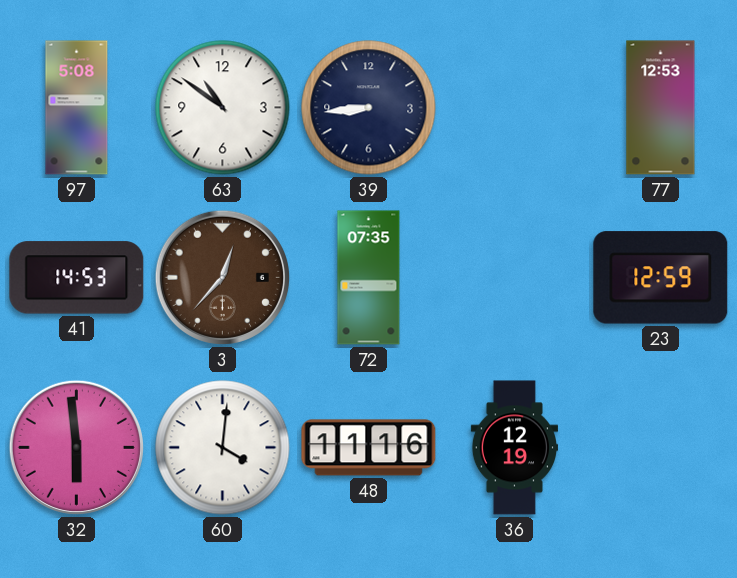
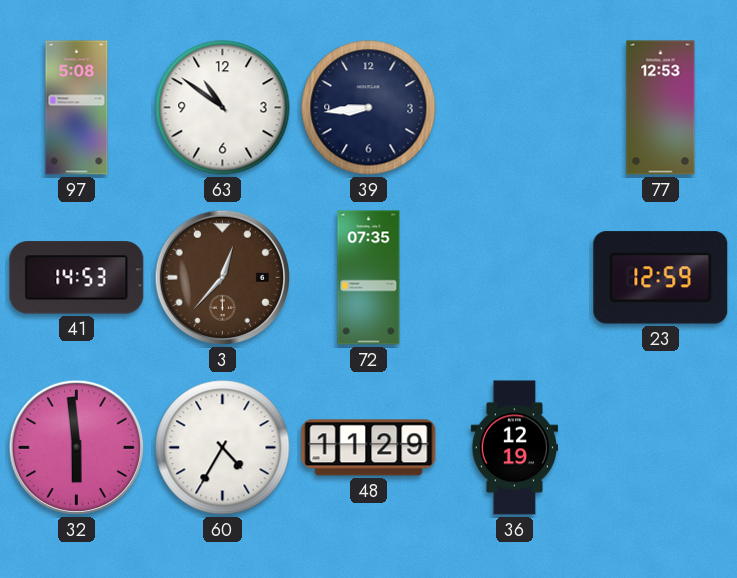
60: 4:01 -> 4:35 (223, 448)
48: 11:16 -> 11:29 (369, 448)
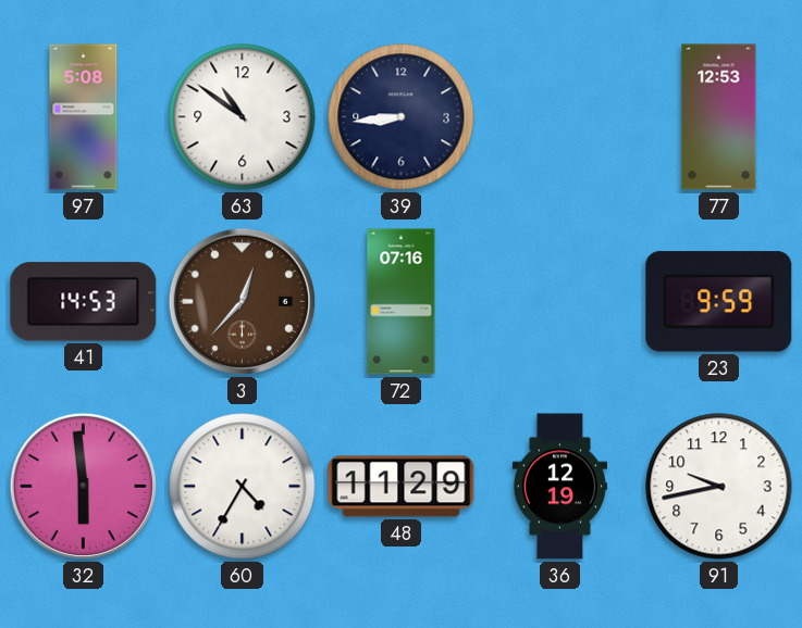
72: 07:35 -> 07:16 (402, 302)
23: 12:59 -> 9:59 (719, 302)
91: none -> 9:43 (719, 487)
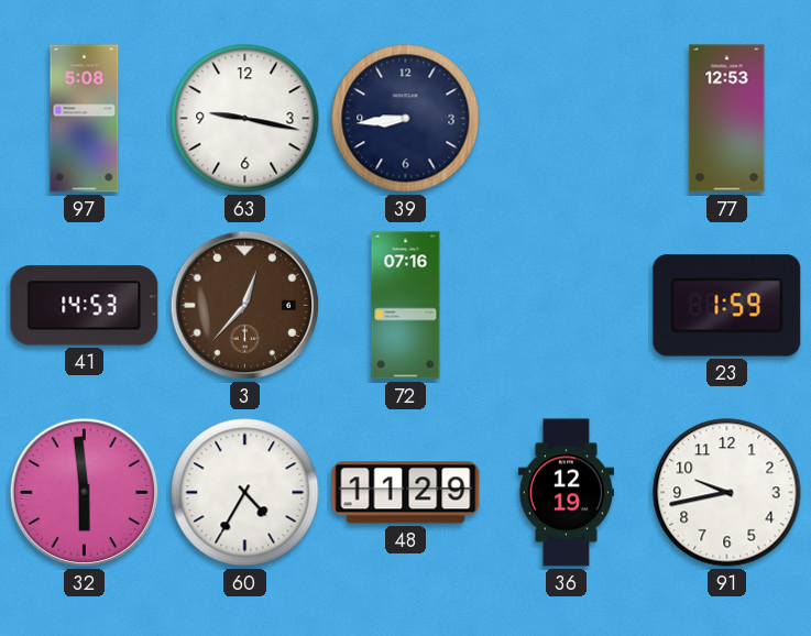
63: 10:51 -> 9:17 (245, 119)
23: 9:59 -> 1:59 (727, 306)
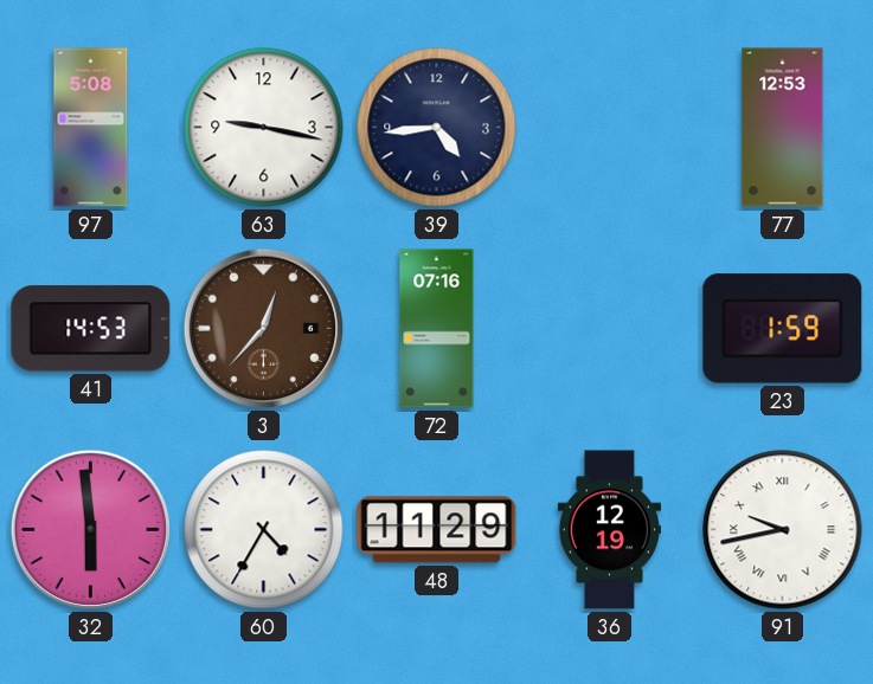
39: 8:44 -> 4:44 (437, 128)
91 numerals: Arabic -> Roman (783, 530)
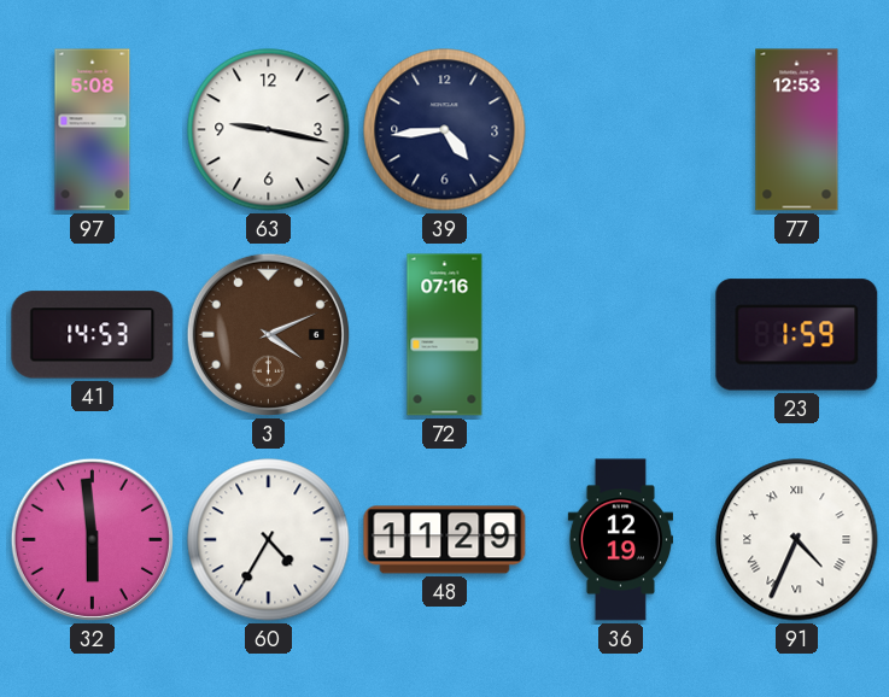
3: 12:37 -> 4:11 (268, 334)
91: 9:43 -> 4:34 (797, 540)
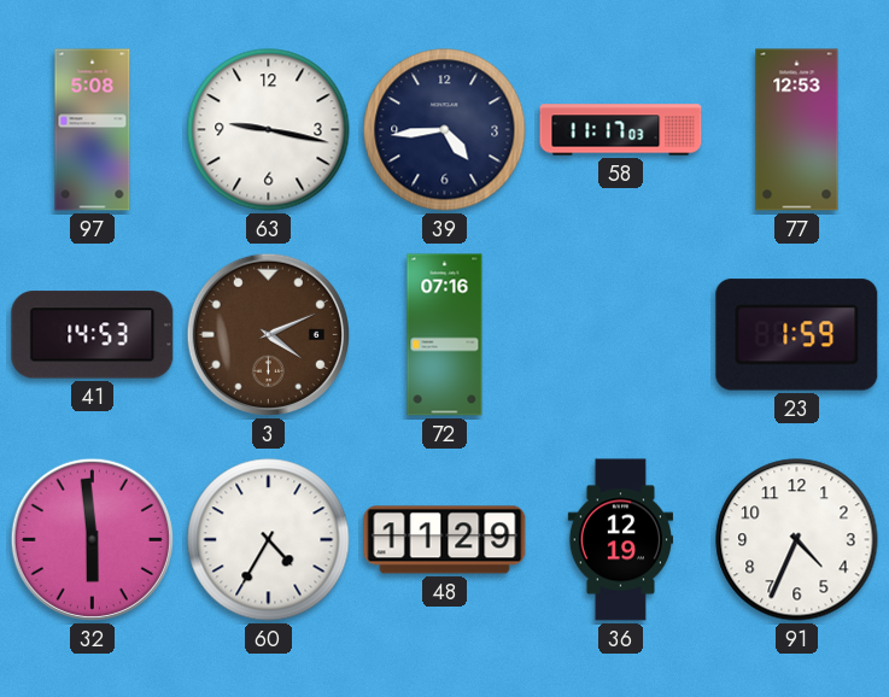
58: none -> 11:17 (621, 130)
91 numerals: Roman -> Arabic (797, 540)
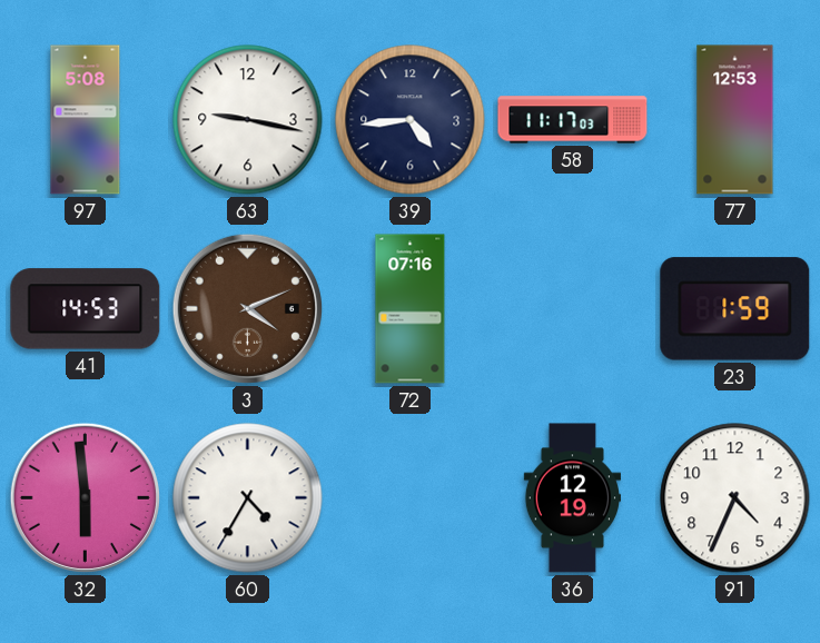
48: 11:29 -> none (445, 540)
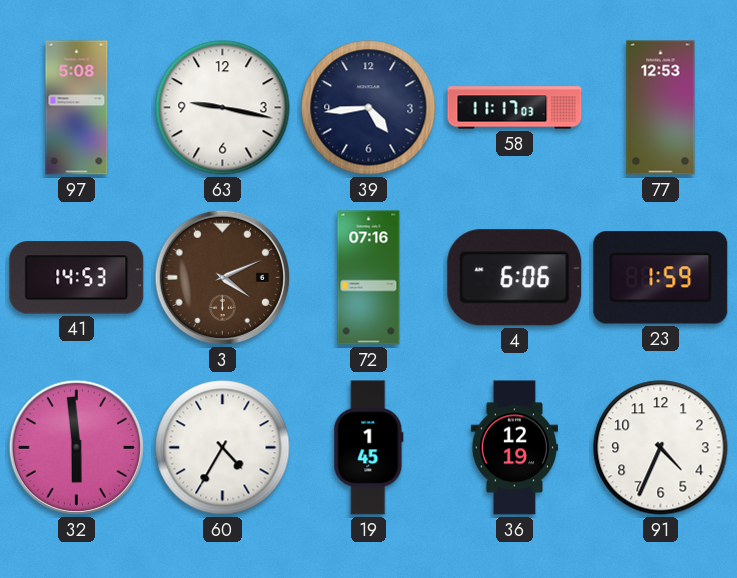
4: none -> 6:06 (515, 278)
19: none -> 1:45 (369, 448)
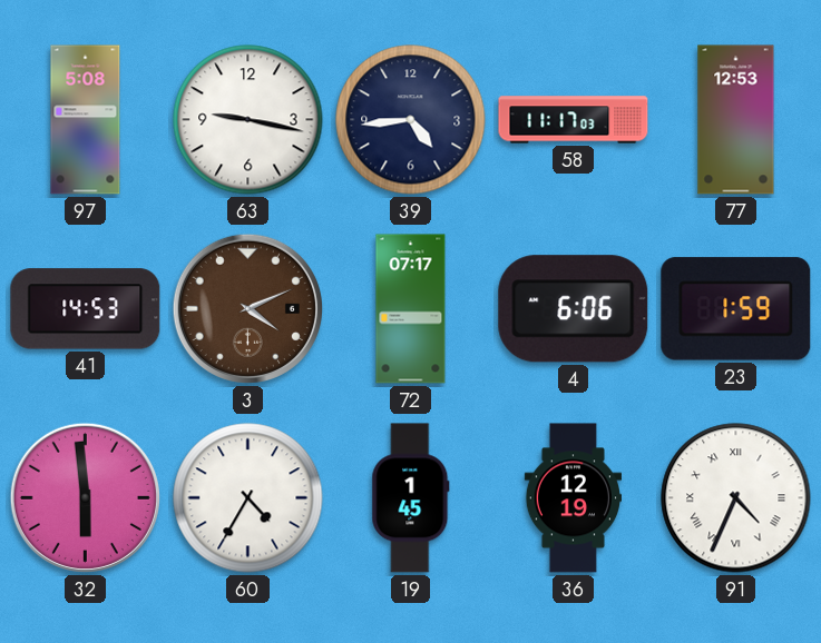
72: 07:16 -> 07:17 (411, 309)
91 numerals: Arabic -> Roman (736, 498)
